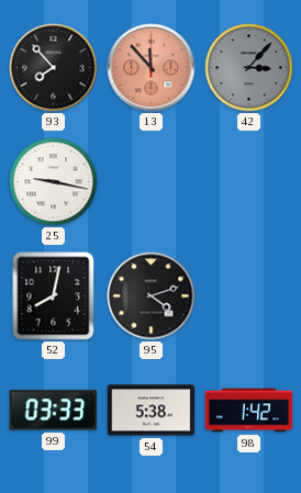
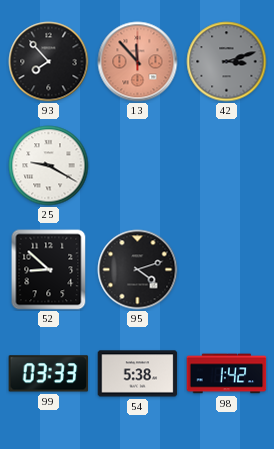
42: 3:07 -> 3:12 (227, 62)
25: 9:17 -> 9:20 (49, 166)
52: 8:02 -> 8:52 (49, 270)
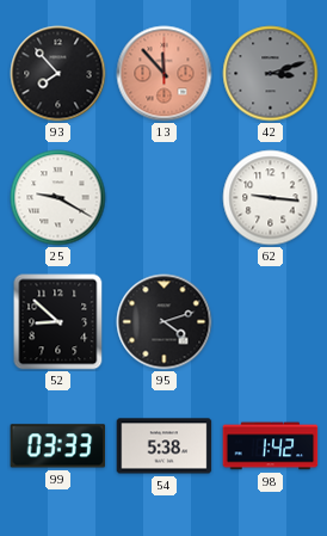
62: none -> 9:16 (271, 198)
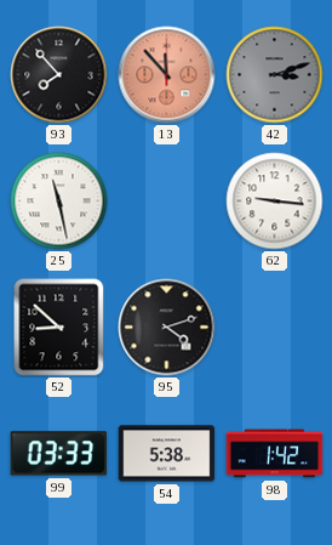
25: 9:20 -> 11:28 (59, 201)
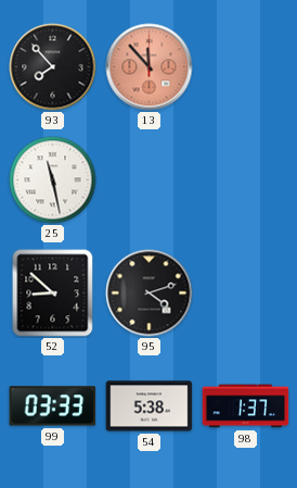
42: 3:12 -> none (275, 75)
62: 9:16 -> none (275, 201)
98: 1:42 -> 1:37 (246, 406)
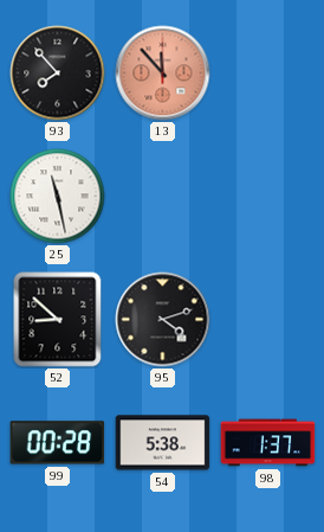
99: 03:33 -> 00:28 (58, 443)
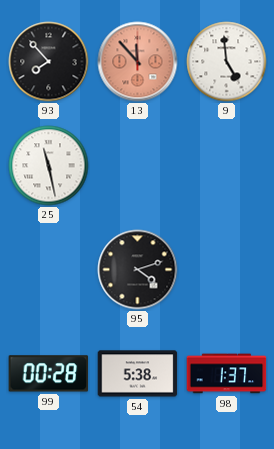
9: none -> 4:59 (227, 62)
52: 8:52 -> none (58, 320)
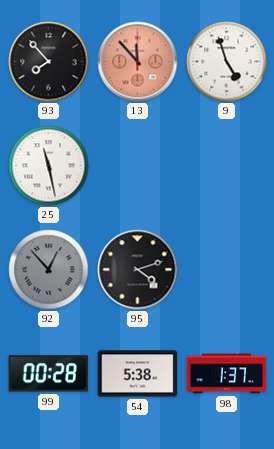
9: 4:59 -> 4:57 (227, 62)
92: none -> 12:53 (49, 270)
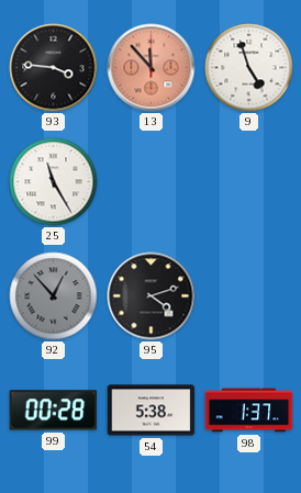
93: 7:53 -> 3:46 (54, 68)
25: 11:28 -> 11:25 (54, 182)
